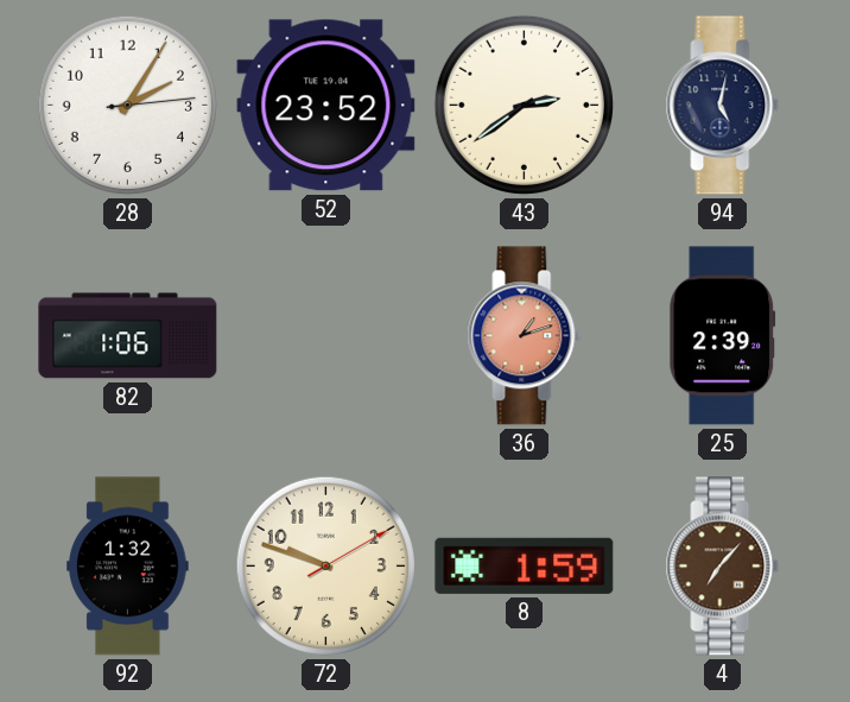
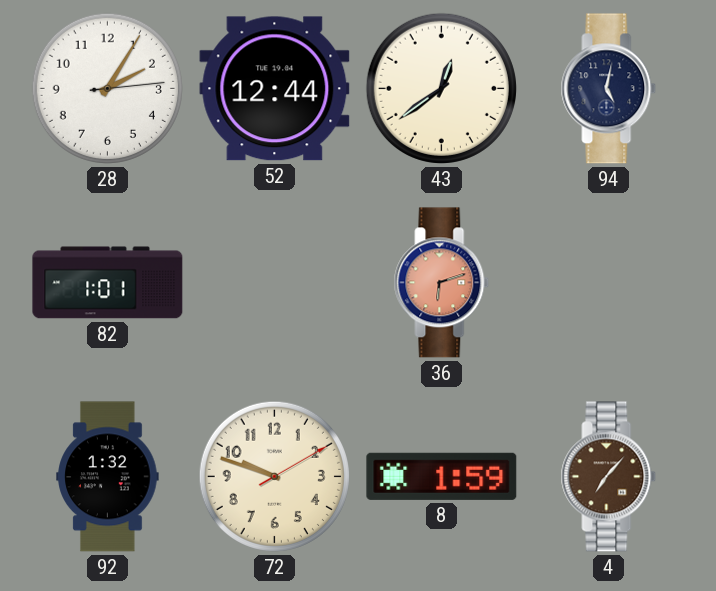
52: 23:52 -> 12:44 (275, 89)
43: 2:39 -> 12:39 (441, 88)
82: 1:06 -> 1:01 (108, 283)
36: 1:12 -> 6:12 (442, 283)
25: 2:39 -> none (723, 336)
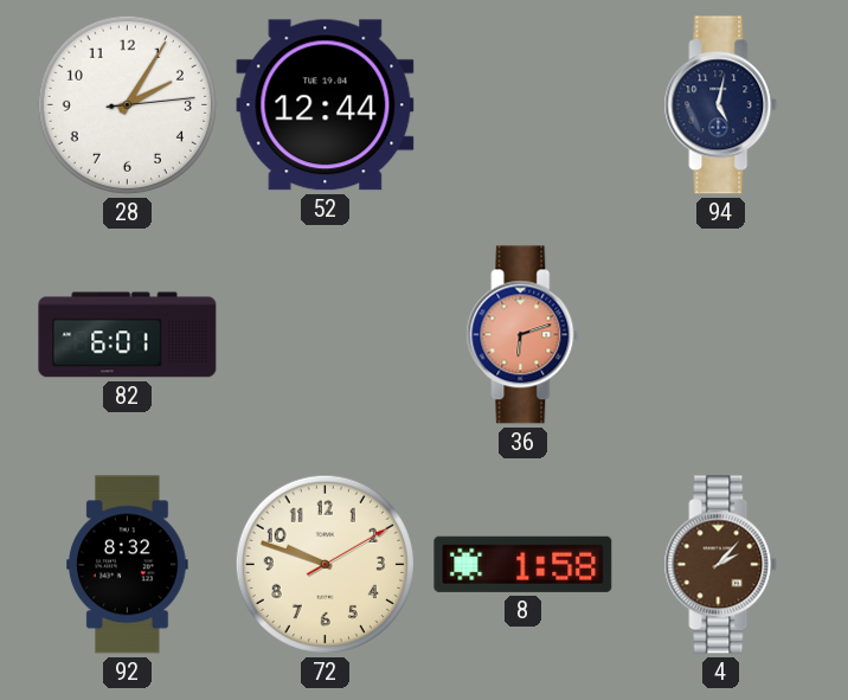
43: 12:39 -> none (441, 88)
82: 1:01 -> 6:01 (128, 335)
92: 1:32 -> 8:32 (128, 565)
8: 1:59 -> 1:58 (523, 564)
4: 7:07 -> 2:07 (721, 565)
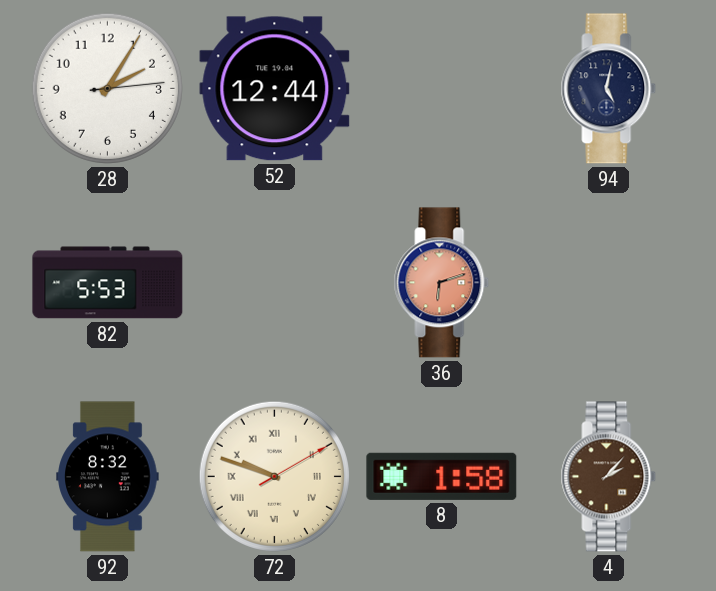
82: 6:01 -> 5:53 (108, 283)
72 numerals: Arabic -> Roman (274, 476)
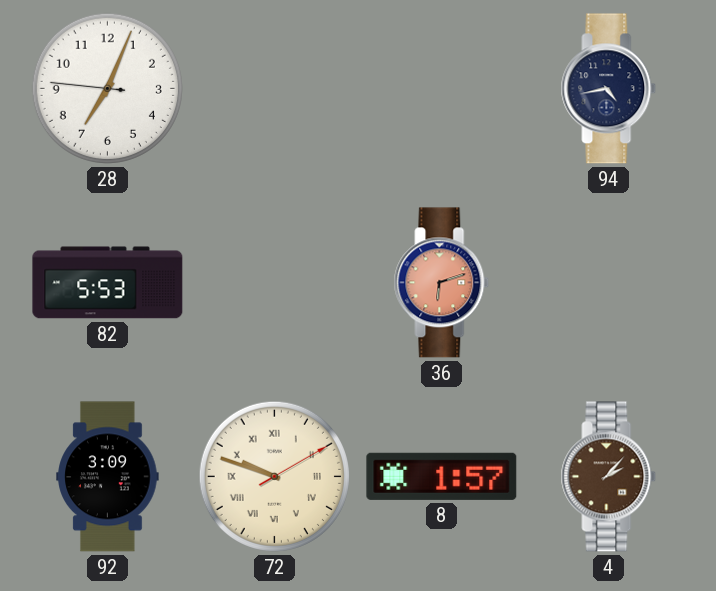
28: 2:05 -> 7:03 (107, 88)
52: 12:44 -> none (275, 89)
94: 5:02 -> 4:43 (609, 89)
92: 8:32 -> 3:09 (108, 477)
8: 1:58 -> 1:57 (442, 476)
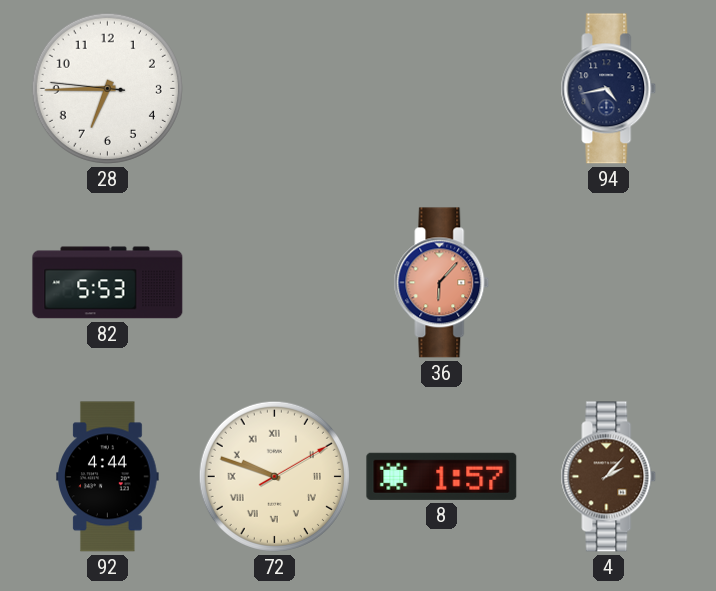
28: 7:03 -> 6:44 (107, 88)
36: 6:12 -> 6:07 (442, 283)
92: 3:09 -> 4:44 (108, 477)
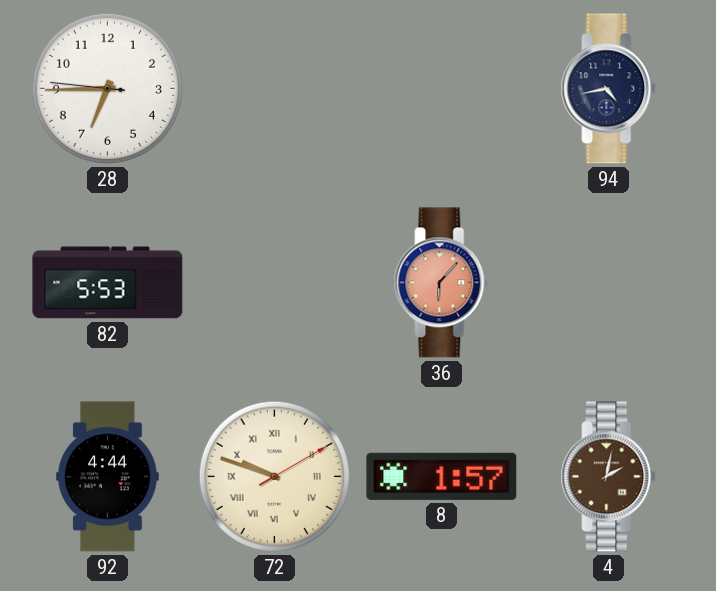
4: 2:07 -> 2:02 (609, 477)
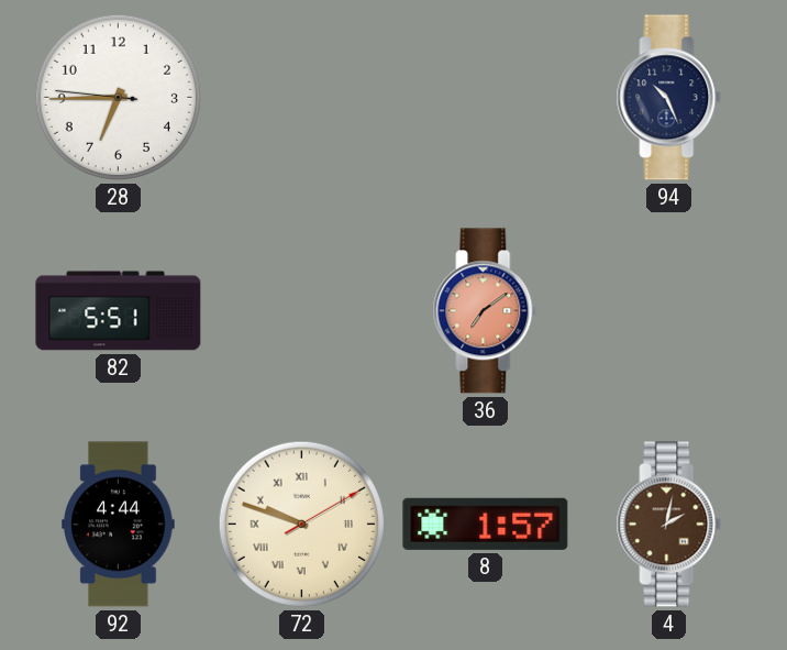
94: 4:43 -> 10:26 (669, 98)
82: 5:53 -> 5:51 (119, 311)
36: 6:07 -> 7:09 (486, 311)
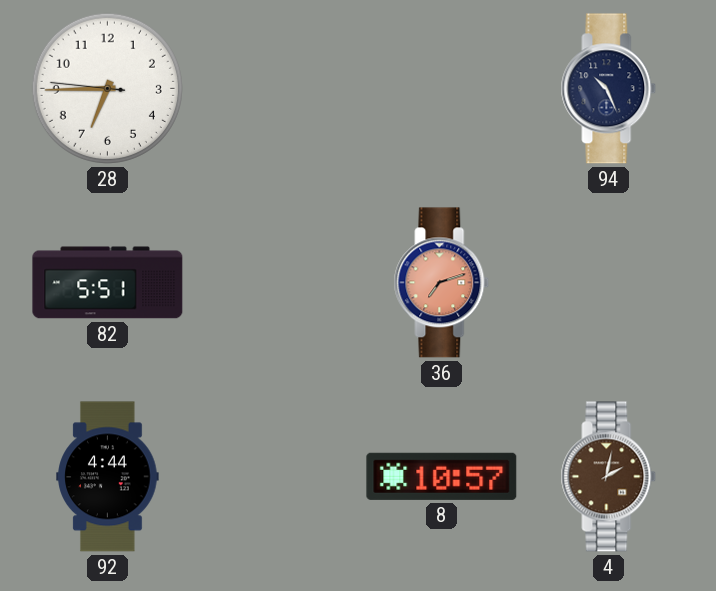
36: 7:09 -> 7:12 (442, 283)
72: 9:48 -> none (301, 524)
8: 1:57 -> 10:57 (442, 476)
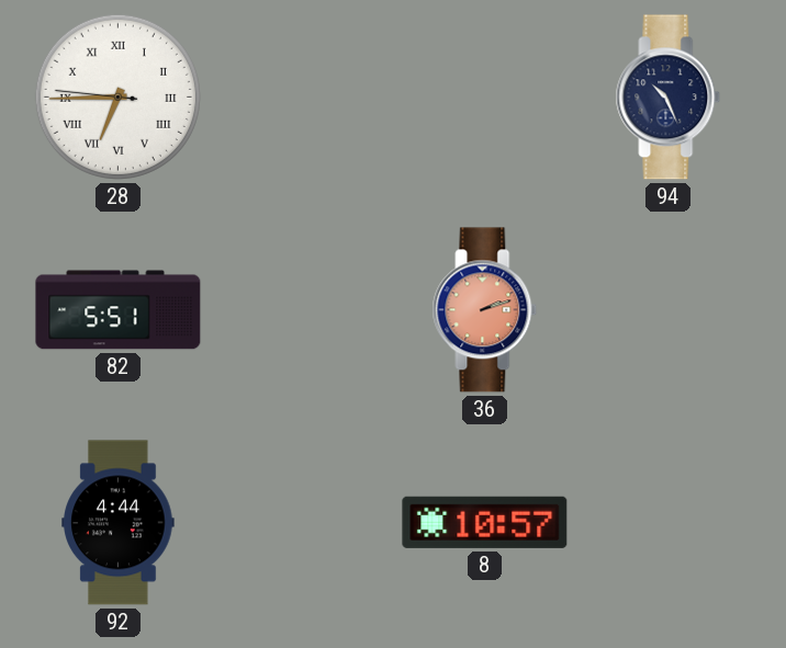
28 numerals: Arabic -> Roman (117, 96)
36: 7:12 -> 2:12 (485, 310)
4: 2:02 -> none (609, 477)
